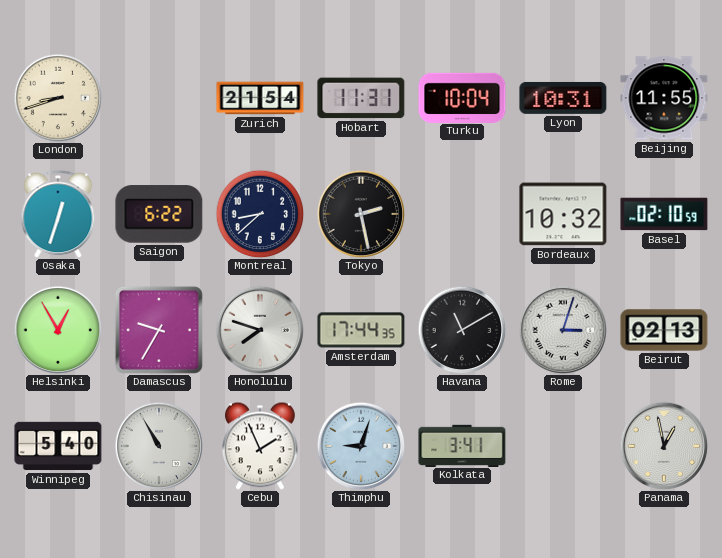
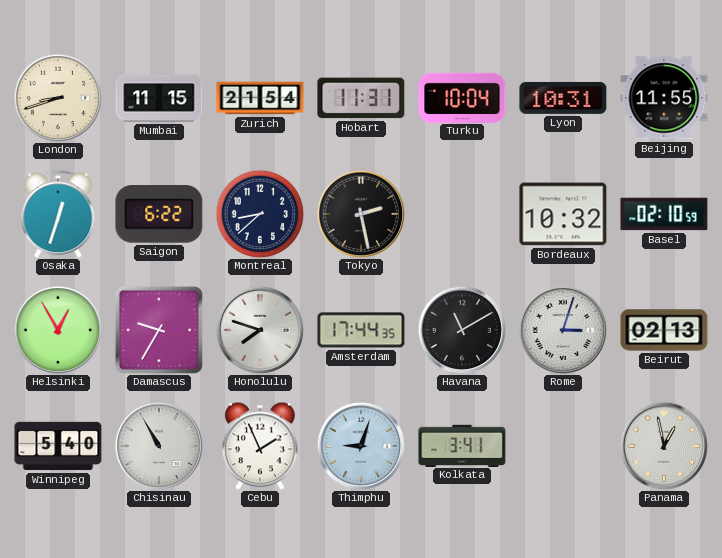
Mumbai: none -> 11:15 (159, 98)
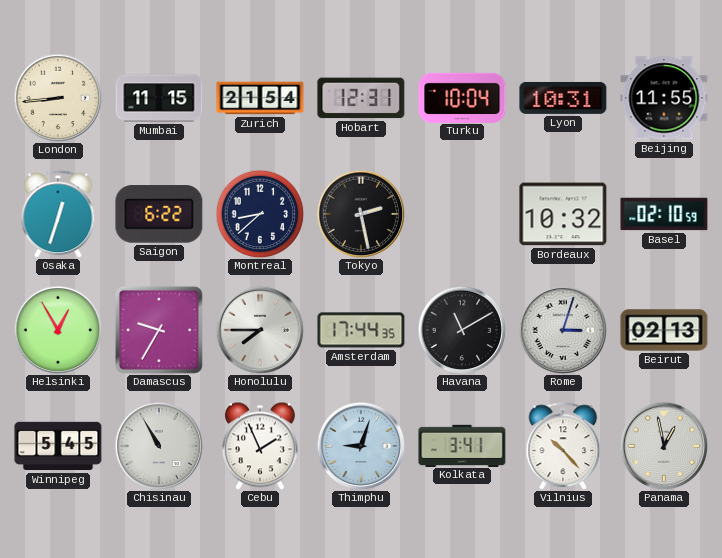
London: 8:42 -> 8:44 (58, 98)
Hobart: 11:31 -> 12:31 (361, 98)
Honolulu: 7:48 -> 7:45 (260, 330)
Winnipeg: 5:40 -> 5:45 (58, 446)
Vilnius: none -> 10:23 (563, 446)
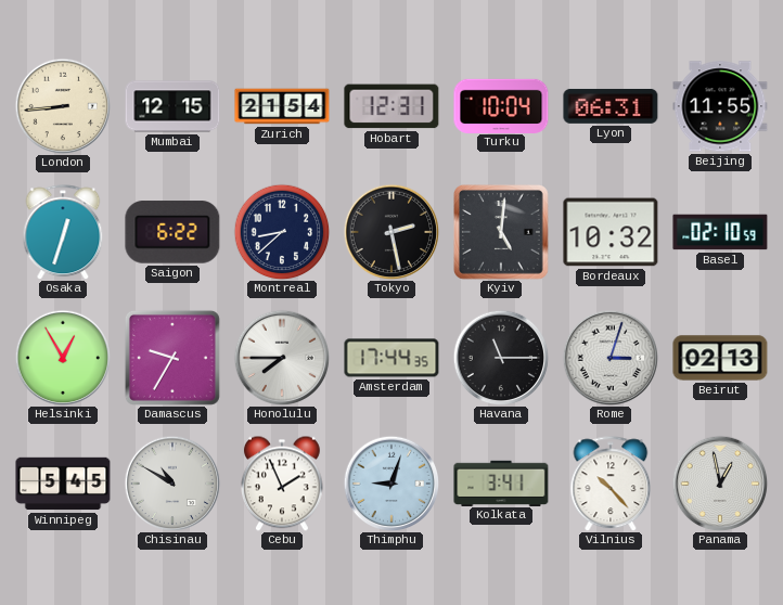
Mumbai: 11:15 -> 12:15 (172, 106)
Lyon: 10:31 -> 06:31 (611, 106)
Kyiv: none -> 5:01 (502, 233)
Havana: 11:10 -> 11:15 (501, 358)
Chisinau: 10:55 -> 10:50 (172, 484)
